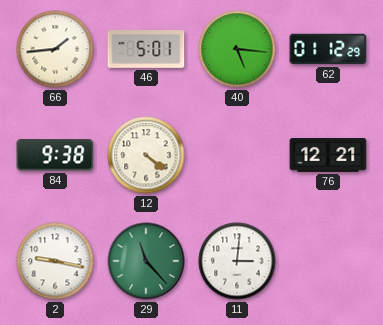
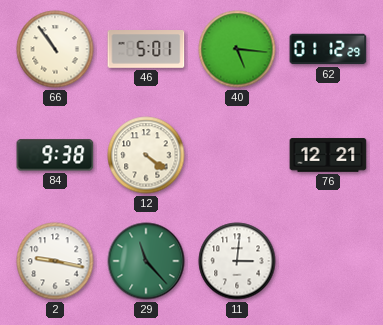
66: 1:44 -> 10:54 (55, 49)
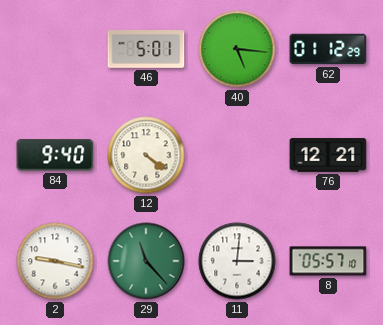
66: 10:54 -> none (55, 49)
84: 9:38 -> 9:40 (55, 155)
8: none -> 05:57 (328, 261)
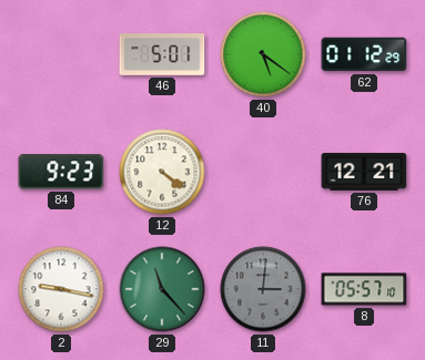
40: 5:16 -> 5:21 (263, 54)
84: 9:40 -> 9:23 (61, 172)
11 dial: white -> grey (263, 289)
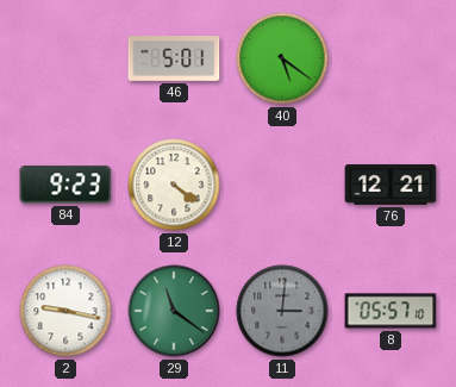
62: 01:12 -> none (364, 54)
29: 11:23 -> 11:21 (174, 311)
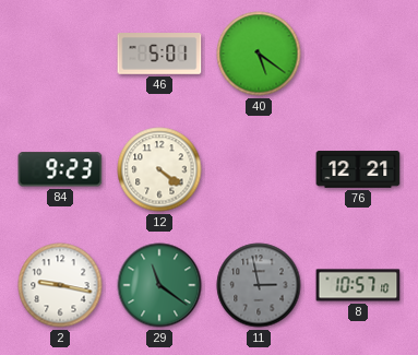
11: 3:01 -> 2:58 (259, 285)
8: 05:57 -> 10:57 (358, 285)
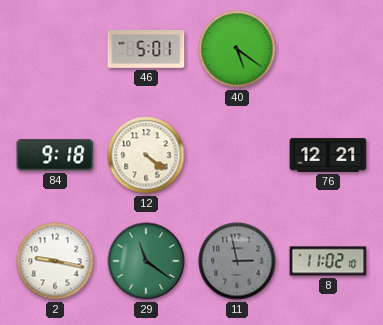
84: 9:23 -> 9:18 (55, 155)
8: 10:57 -> 11:02 (328, 261)
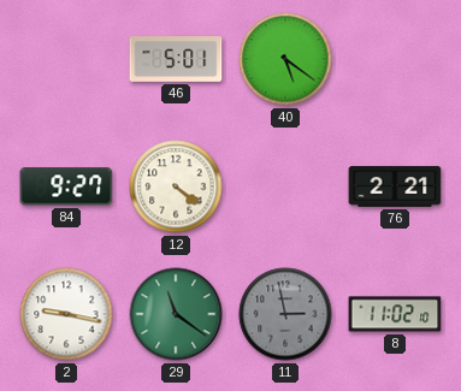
84: 9:18 -> 9:27 (66, 186)
76: 12:21 -> 2:21 (395, 186)
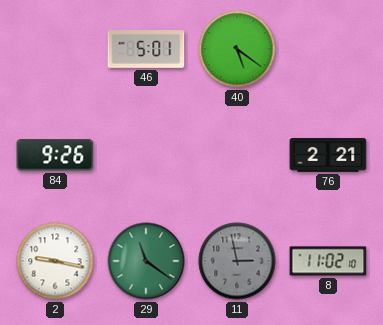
84: 9:27 -> 9:26 (55, 155)
12: 4:21 -> none (176, 186)
